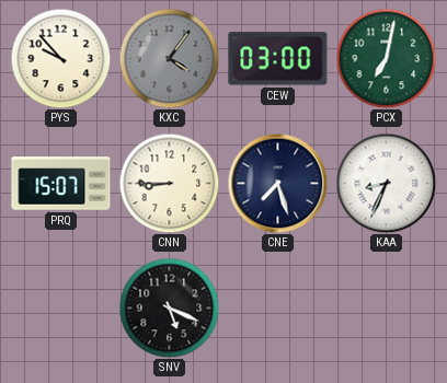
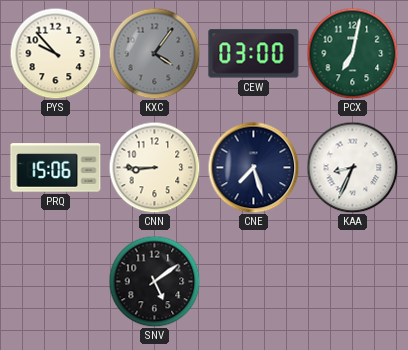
PRQ: 15:07 -> 15:06 (56, 168)
SNV: 5:19 -> 5:09 (154, 281)
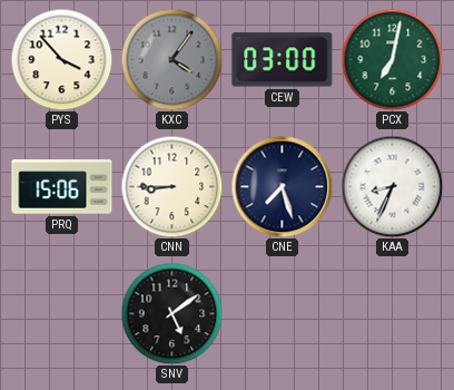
PYS: 9:53 -> 3:53 (61, 59)
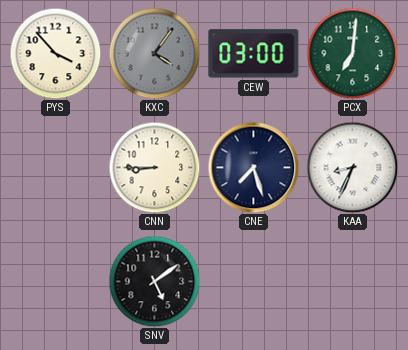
PCX: 7:02 -> 7:01 (352, 53)
PRQ: 15:06 -> none (62, 187)
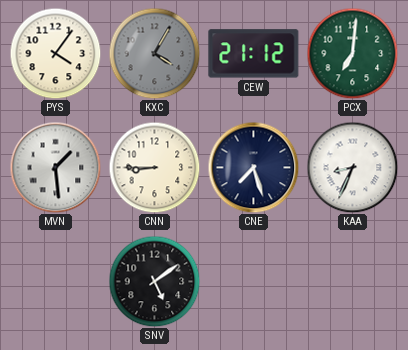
PYS: 3:53 -> 4:06 (55, 53)
KXC: 4:06 -> 4:05 (154, 53)
CEW: 03:00 -> 21:12 (254, 54)
MVN: none -> 1:29 (55, 167)
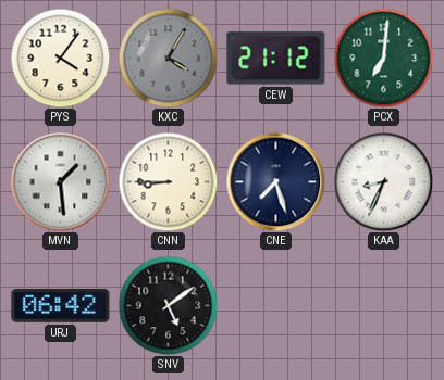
URJ: none -> 06:42 (61, 306)
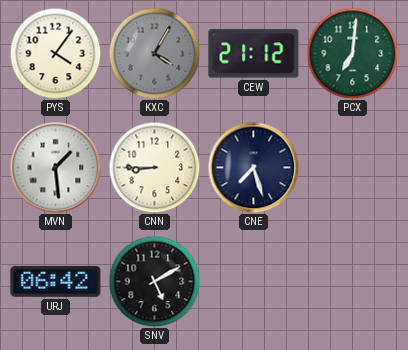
KAA: 8:34 -> none (383, 181)
SNV: 5:09 -> 5:10 (154, 281)
